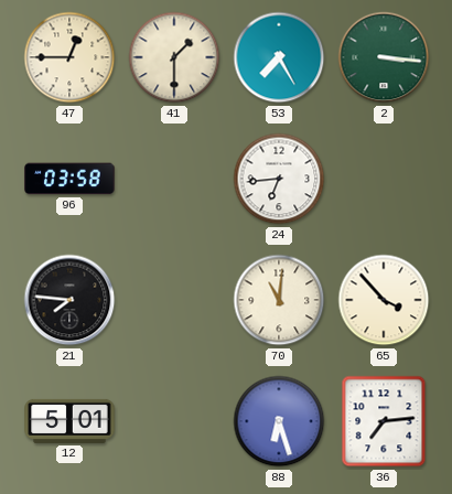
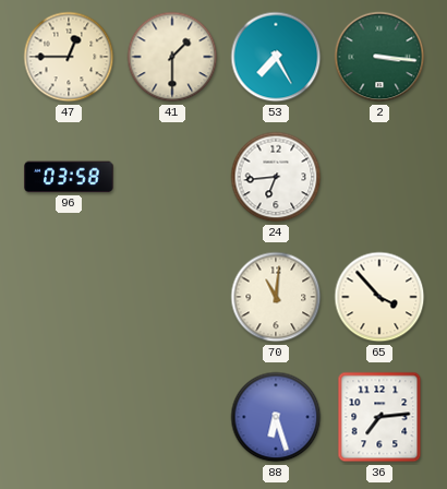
21: 7:46 -> none (69, 300)
12: 5:01 -> none (69, 421)
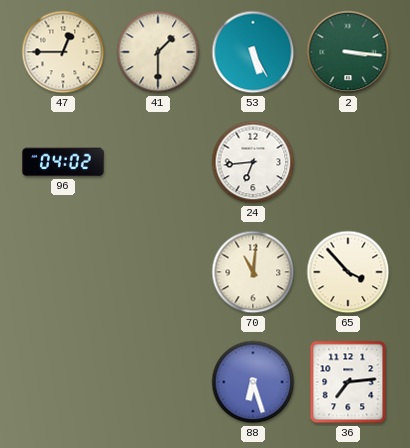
53: 7:25 -> 5:25 (253, 52)
96: 03:58 -> 04:02 (63, 162)
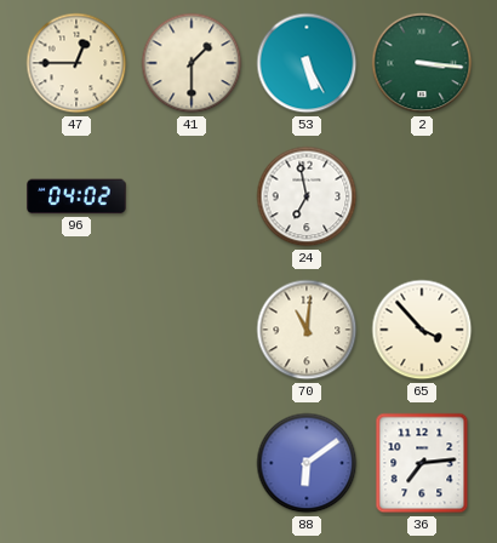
24: 6:44 -> 6:58 (307, 196)
88: 6:27 -> 6:09 (307, 463)
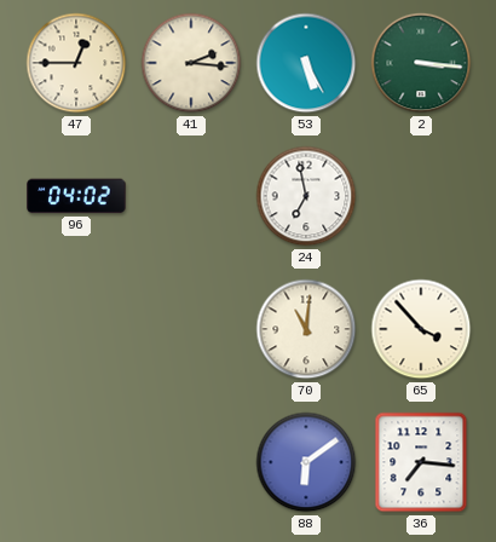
41: 1:30 -> 2:16 (191, 63)
36: 7:14 -> 7:16 (421, 462)
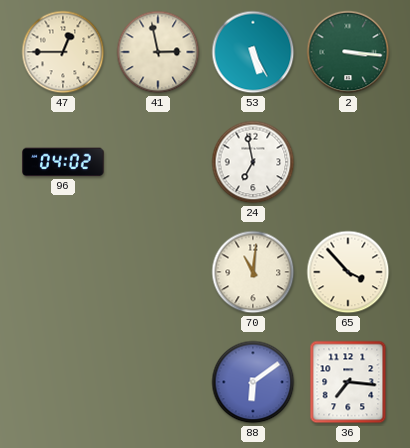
41: 2:16 -> 2:58 (158, 52)
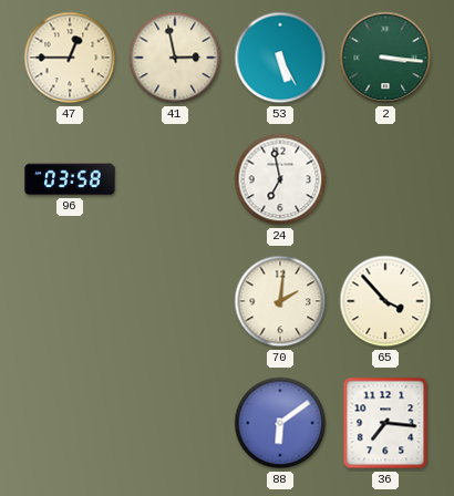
96: 04:02 -> 03:58 (70, 179)
70: 11:01 -> 2:01 (280, 301)
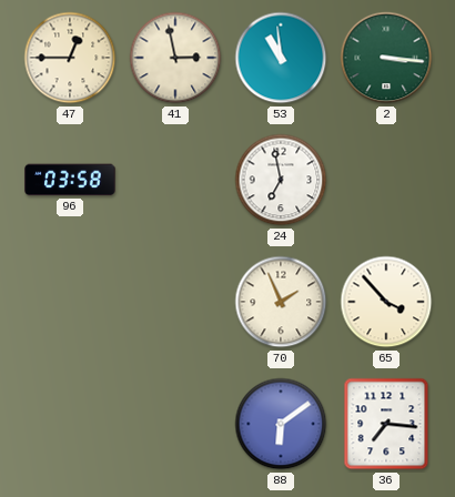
53: 5:25 -> 10:59 (281, 58)
70: 2:01 -> 1:56 (281, 302)
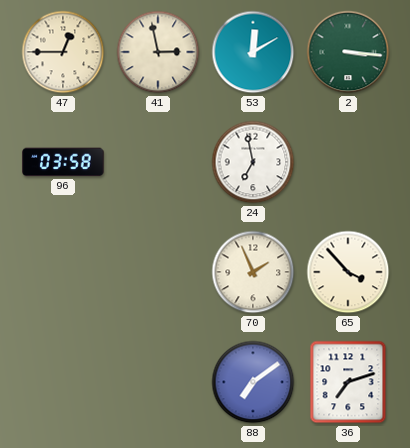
53: 10:59 -> 12:10 (253, 52)
88: 6:09 -> 7:09 (253, 382)
36: 7:16 -> 7:12 (348, 382)
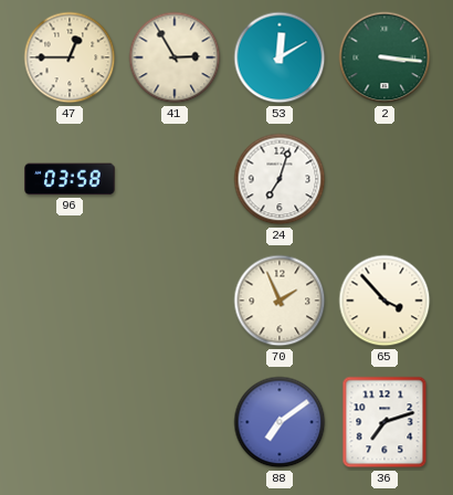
41: 2:58 -> 2:55 (175, 57)
24: 6:58 -> 7:03 (280, 179)
